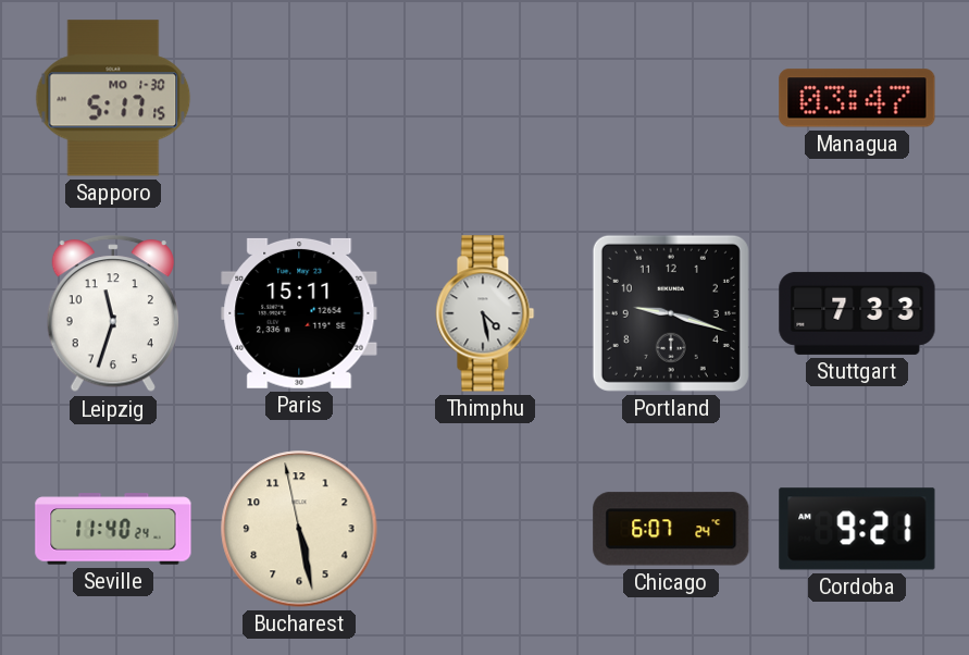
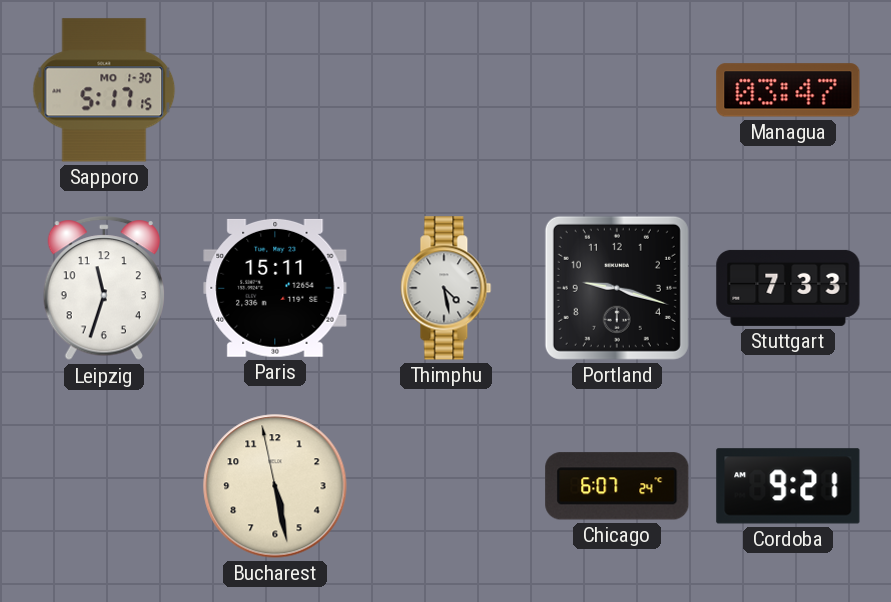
Seville: 11:40 -> none (113, 529)
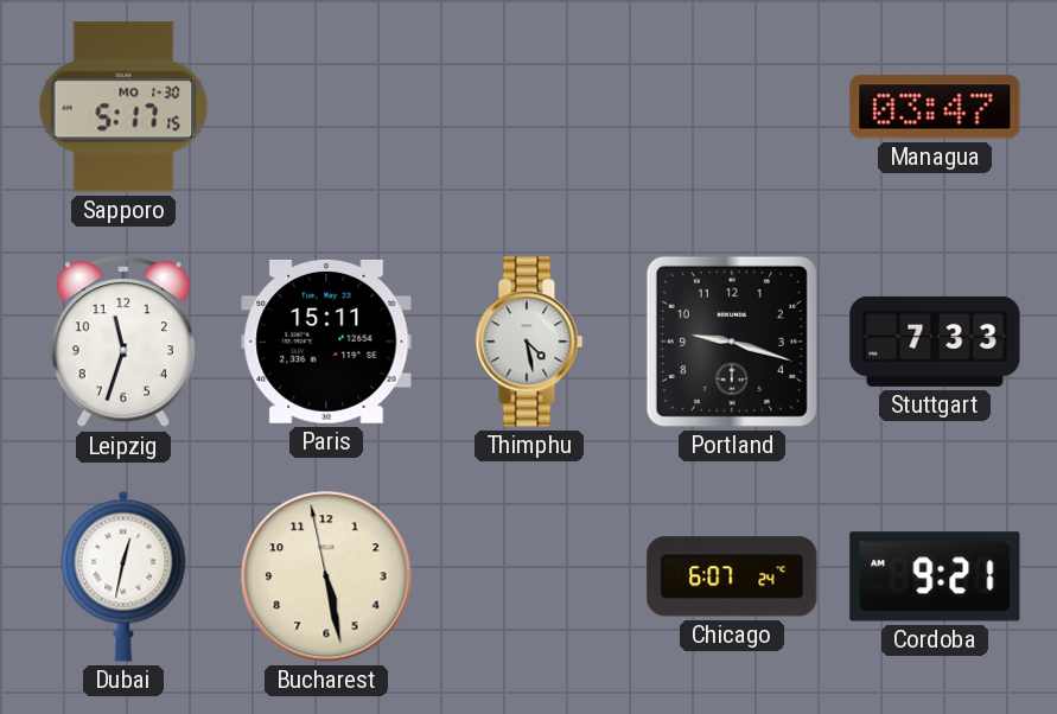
Dubai: none -> 12:32 (123, 576)
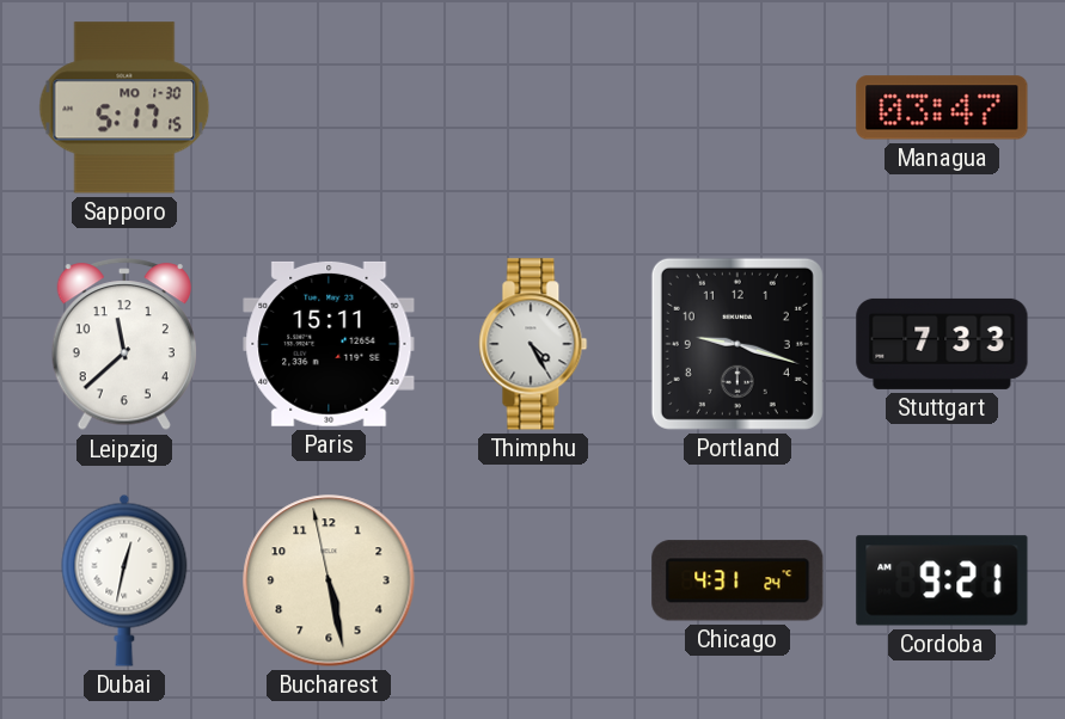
Leipzig: 11:33 -> 11:38 (124, 345)
Thimphu: 4:28 -> 4:25 (533, 344)
Chicago: 6:07 -> 4:31 (737, 580)
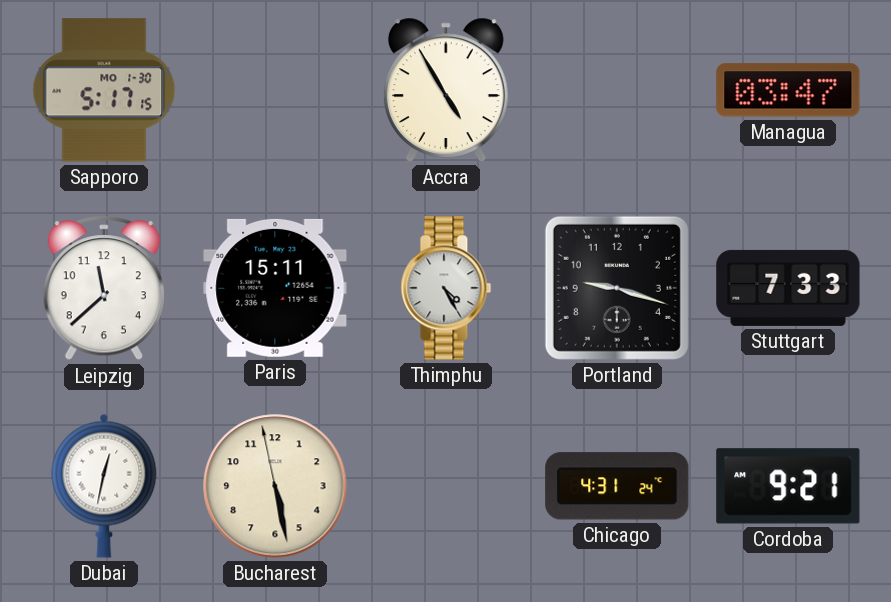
Accra: none -> 4:55 (446, 90)
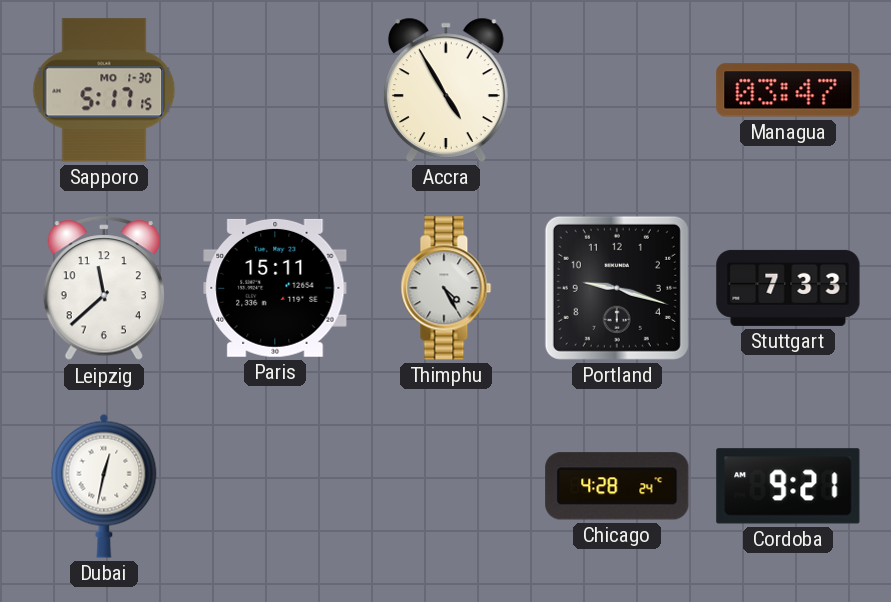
Bucharest: 5:27 -> none (275, 486)
Chicago: 4:31 -> 4:28 (617, 486)
